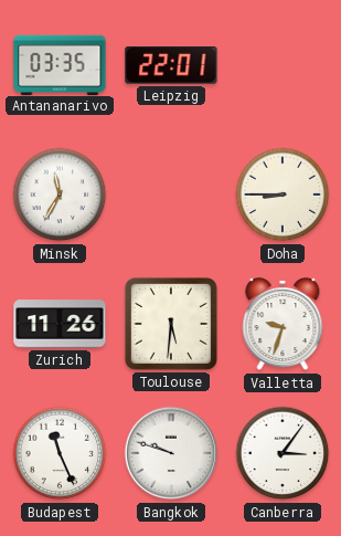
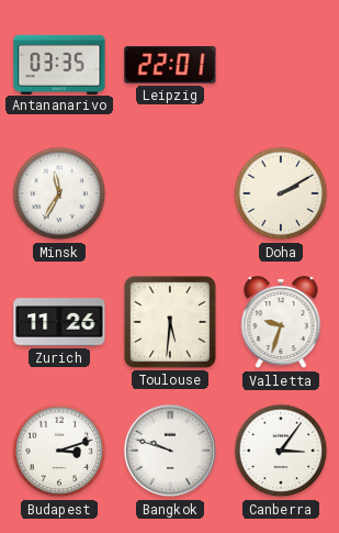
Doha: 8:45 -> 2:10 (281, 193)
Budapest: 11:26 -> 3:12 (59, 451)
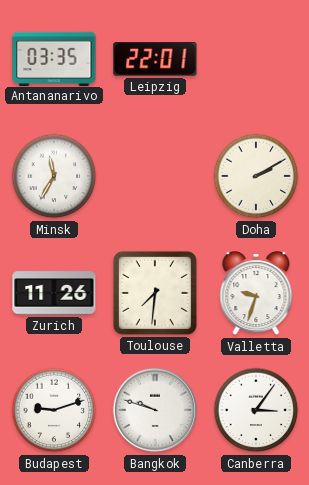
Toulouse: 5:31 -> 7:31 (155, 293)
Budapest: 3:12 -> 9:12 (54, 410)
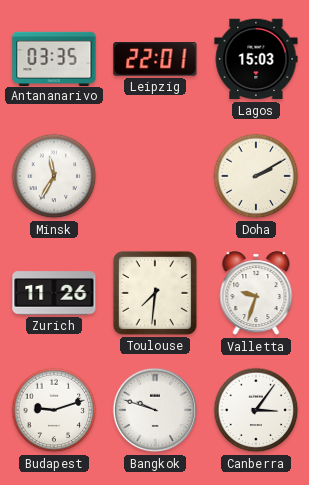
Lagos: none -> 15:03 (256, 59)
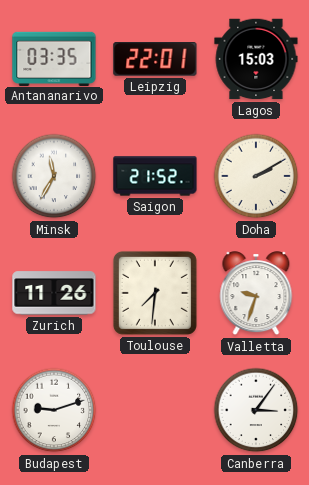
Saigon: none -> 21:52 (155, 176)
Bangkok: 9:48 -> none (155, 410)
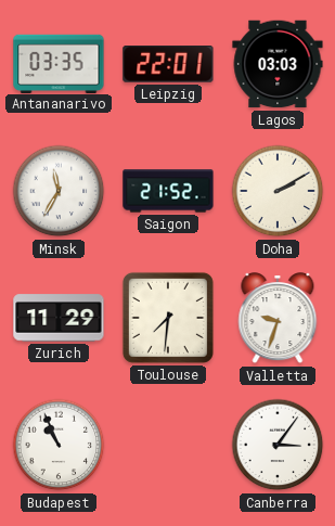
Lagos: 15:03 -> 03:03 (278, 64)
Zurich: 11:26 -> 11:29 (59, 318)
Budapest: 9:12 -> 10:56 (59, 445)
